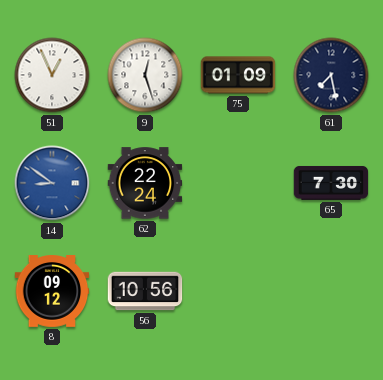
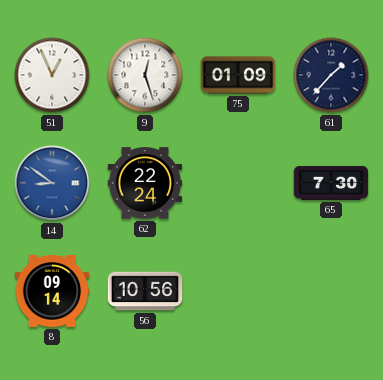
61: 7:28 -> 1:37 (331, 75)
8: 09:12 -> 09:14 (52, 292)
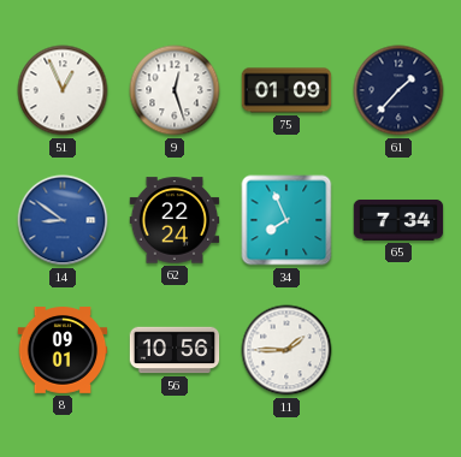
34: none -> 7:56 (286, 220)
65: 7:30 -> 7:34 (398, 220)
8: 09:14 -> 09:01 (63, 351)
11: none -> 1:45 (286, 350)
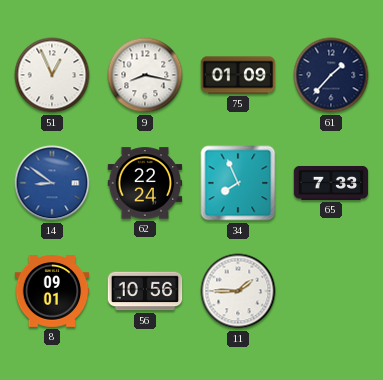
9: 12:27 -> 8:17 (145, 75)
65: 7:34 -> 7:33 (331, 183)
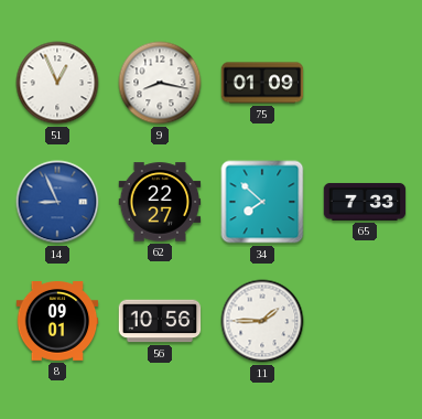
61: 1:37 -> none (331, 75)
14: 8:51 -> 8:56 (57, 202)
62: 22:24 -> 22:27 (160, 202)
34: 7:56 -> 7:52 (262, 202)
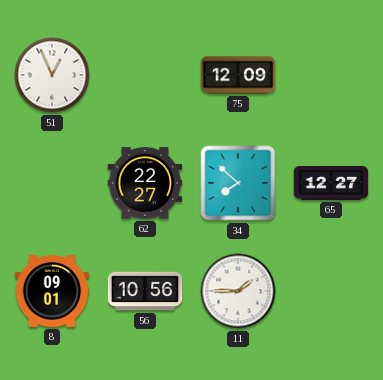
9: 8:17 -> none (160, 83)
75: 01:09 -> 12:09 (238, 75)
14: 8:56 -> none (57, 202)
65: 7:33 -> 12:27 (331, 183)
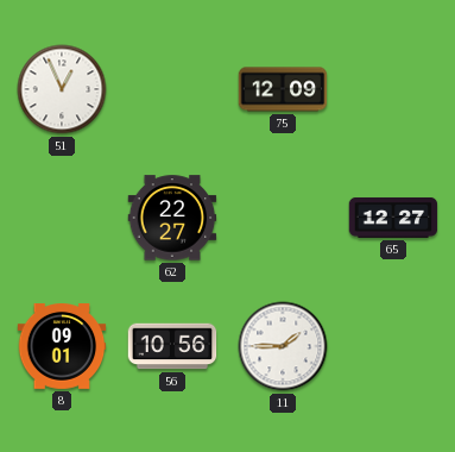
34: 7:52 -> none (238, 183)
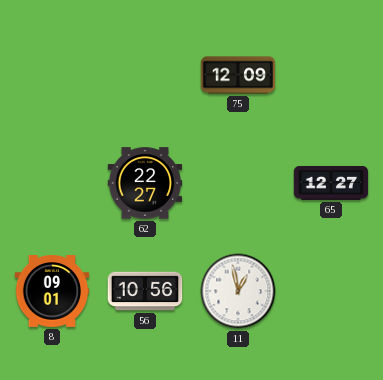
51: 12:56 -> none (62, 89)
11: 1:45 -> 12:58 (238, 291)
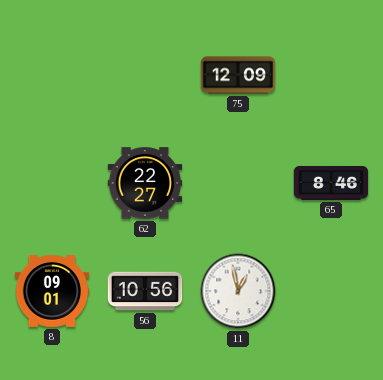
65: 12:27 -> 8:46 (331, 183)
